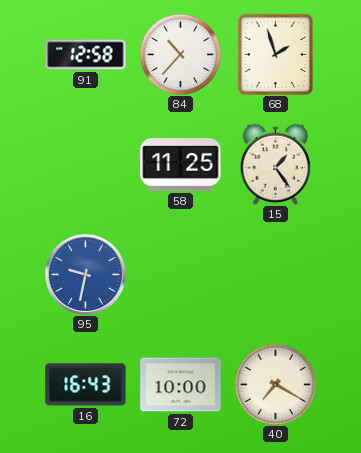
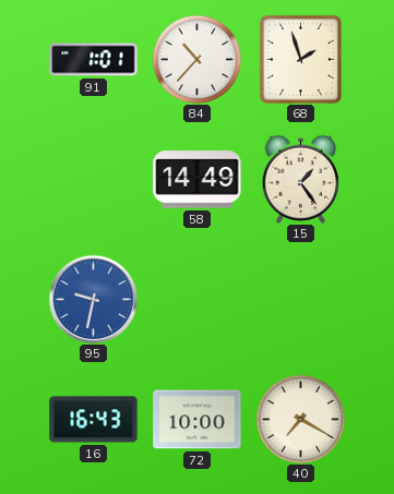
91: 12:58 -> 1:01 (94, 60)
58: 11:25 -> 14:49 (198, 180)
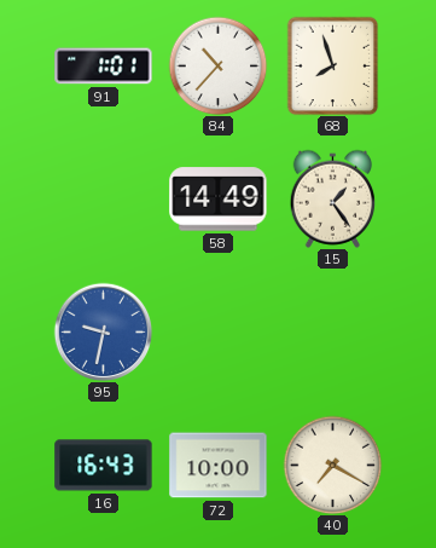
68: 1:57 -> 7:57 (333, 65)
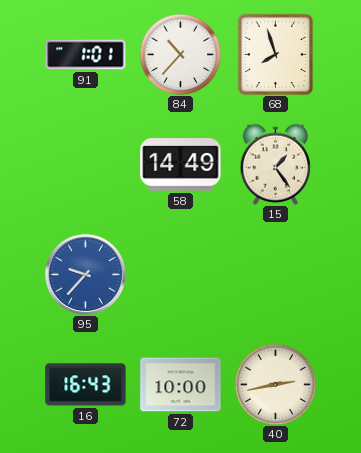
95: 9:32 -> 9:37 (85, 274)
40: 7:20 -> 2:43 (275, 384)
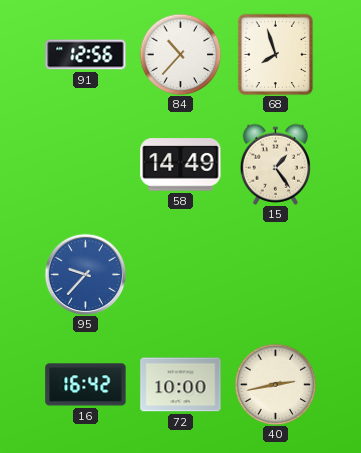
91: 1:01 -> 12:56 (86, 55)
16: 16:43 -> 16:42 (86, 385)
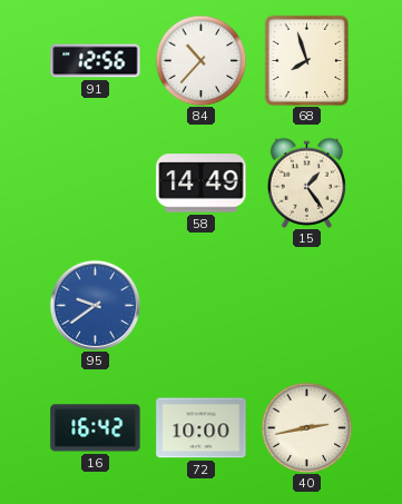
95: 9:37 -> 9:39 (95, 305)
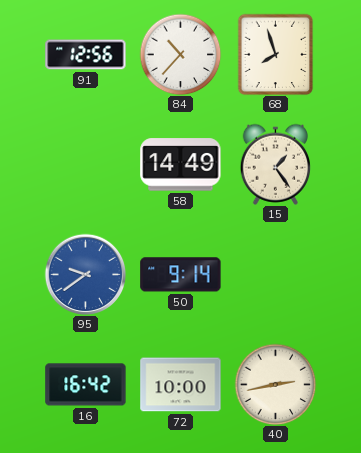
50: none -> 9:14 (181, 275)
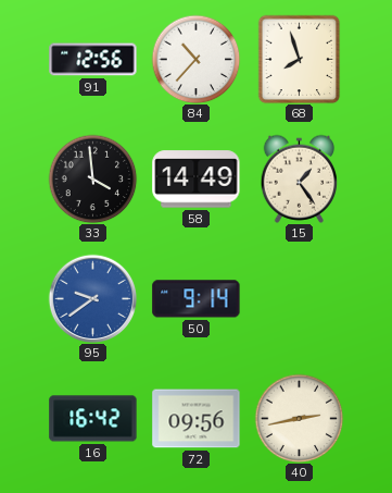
33: none -> 3:59 (92, 178)
72: 10:00 -> 09:56 (197, 419)
